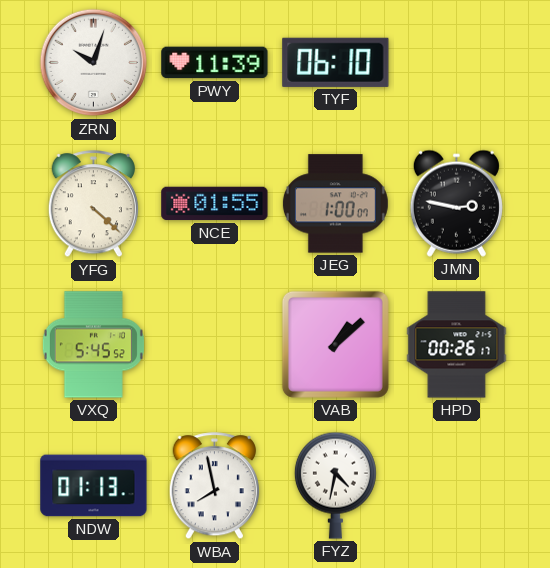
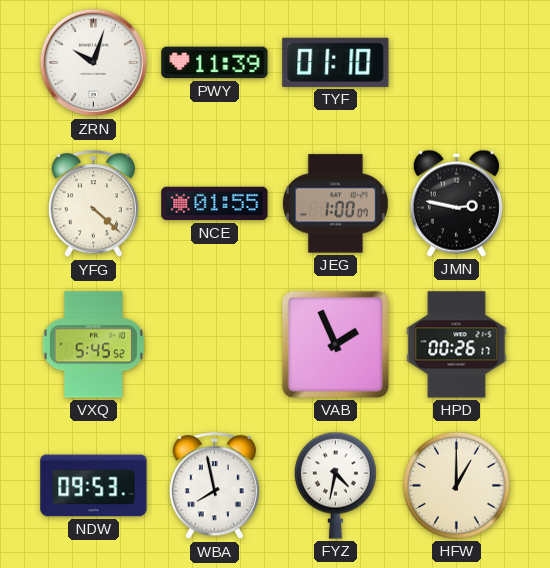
TYF: 06:10 -> 01:10 (336, 62)
VAB: 1:08 -> 1:56 (335, 344)
NDW: 01:13 -> 09:53 (94, 486)
HFW: none -> 1:00 (456, 485)
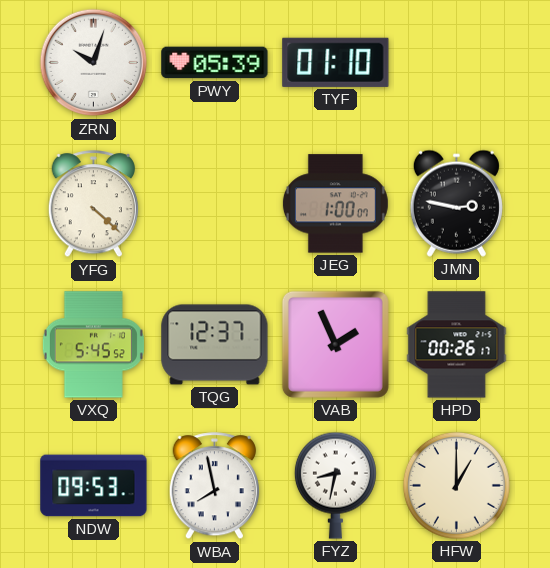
PWY: 11:39 -> 05:39 (215, 63)
NCE: 01:55 -> none (215, 204)
TQG: none -> 12:37 (215, 345)
FYZ: 4:32 -> 8:32 (335, 485)
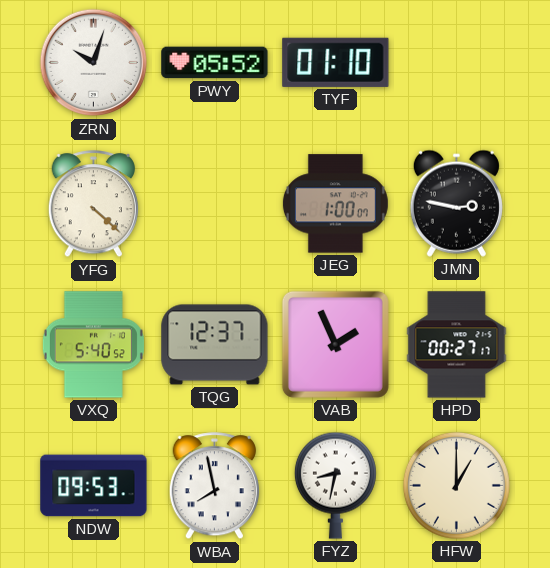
PWY: 05:39 -> 05:52 (215, 63)
VXQ: 5:45 -> 5:40 (93, 345)
HPD: 00:26 -> 00:27 (457, 345)
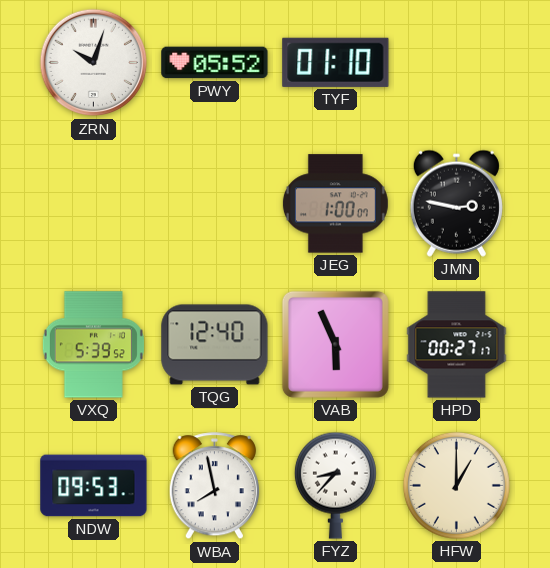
YFG: 4:22 -> none (93, 204)
VXQ: 5:40 -> 5:39 (93, 345)
TQG: 12:37 -> 12:40 (215, 345)
VAB: 1:56 -> 5:56 (335, 344)
FYZ: 8:32 -> 8:37 (335, 485)
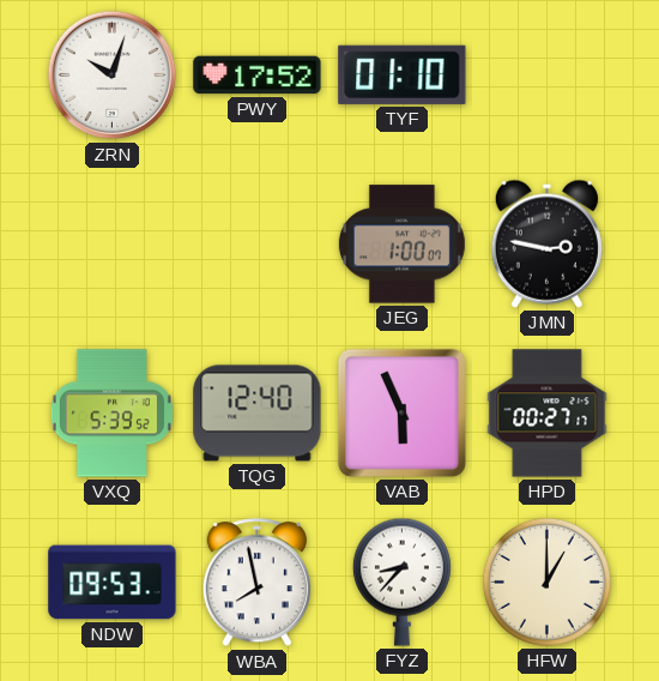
PWY: 05:52 -> 17:52 (258, 76)
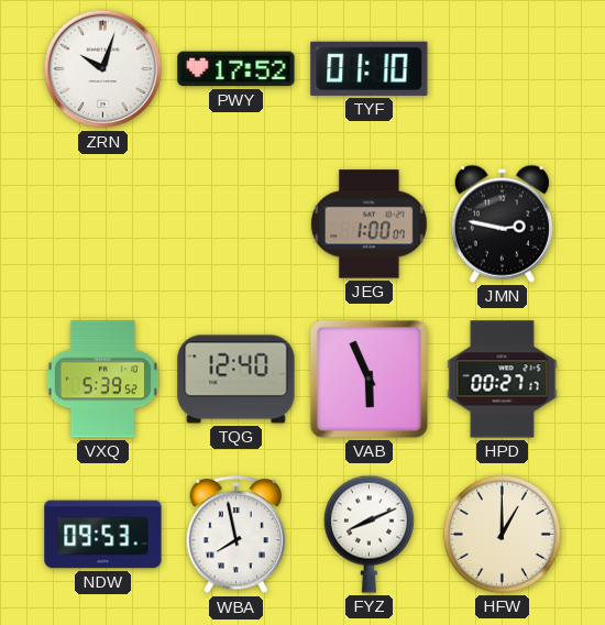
FYZ: 8:37 -> 8:11 (369, 534)
